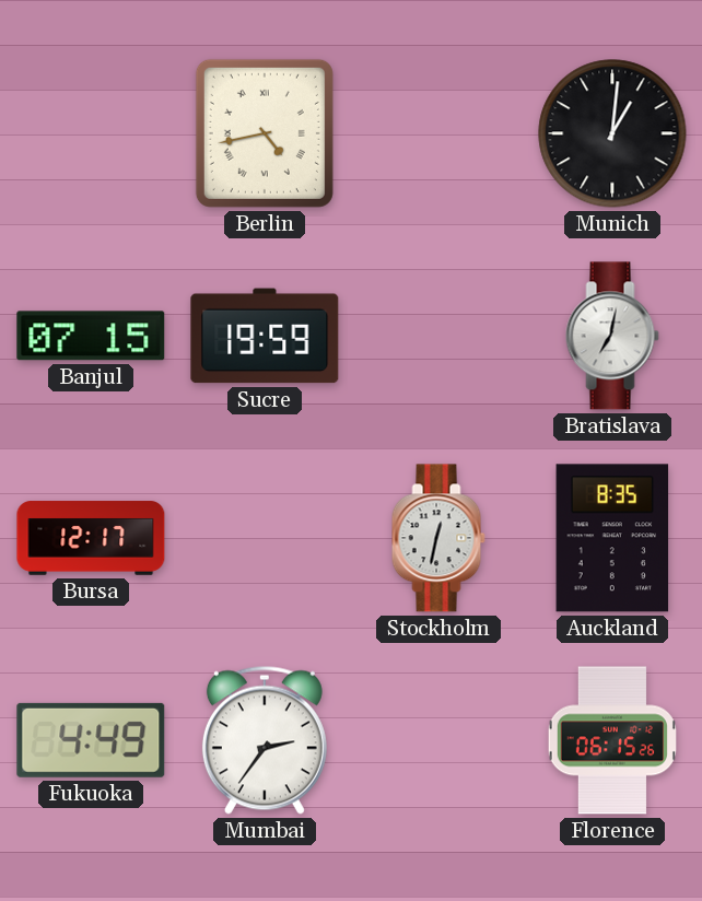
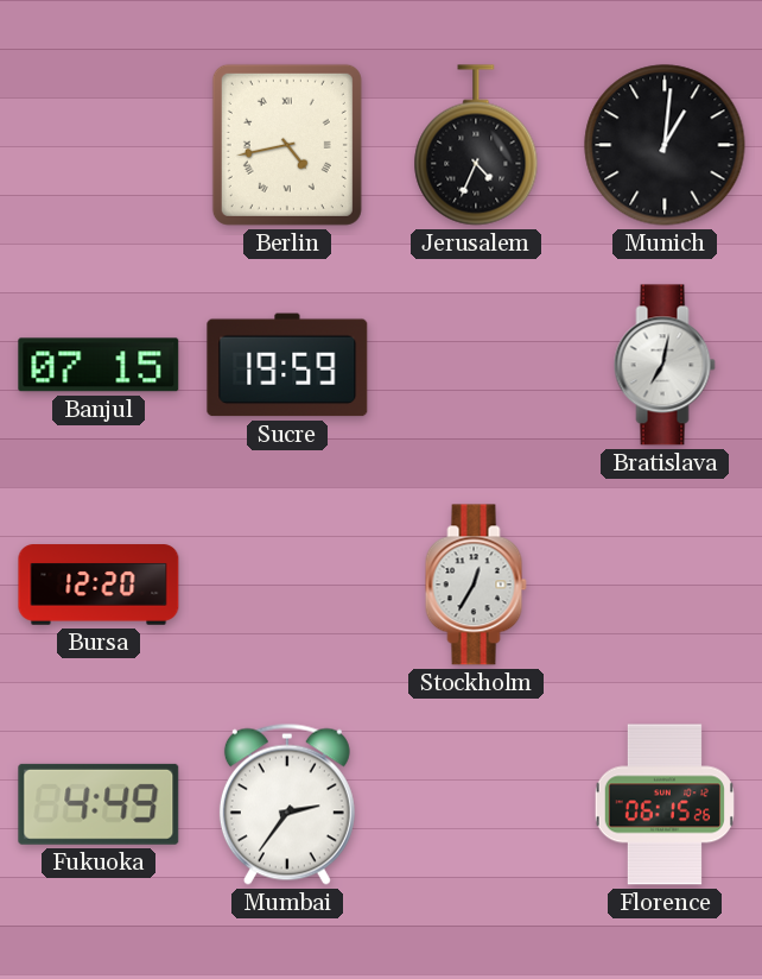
Jerusalem: none -> 4:34 (476, 145)
Bursa: 12:17 -> 12:20 (99, 585)
Stockholm: 12:32 -> 12:35 (476, 585)
Auckland: 8:35 -> none (612, 538)
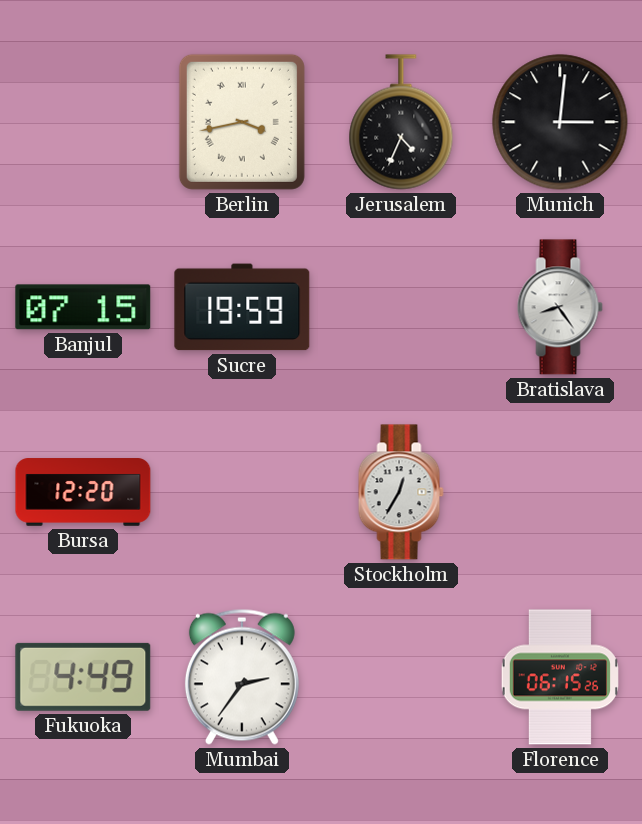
Berlin: 4:43 -> 3:43 (242, 122)
Munich: 1:01 -> 3:01 (560, 122)
Bratislava: 7:02 -> 8:24 (560, 307)
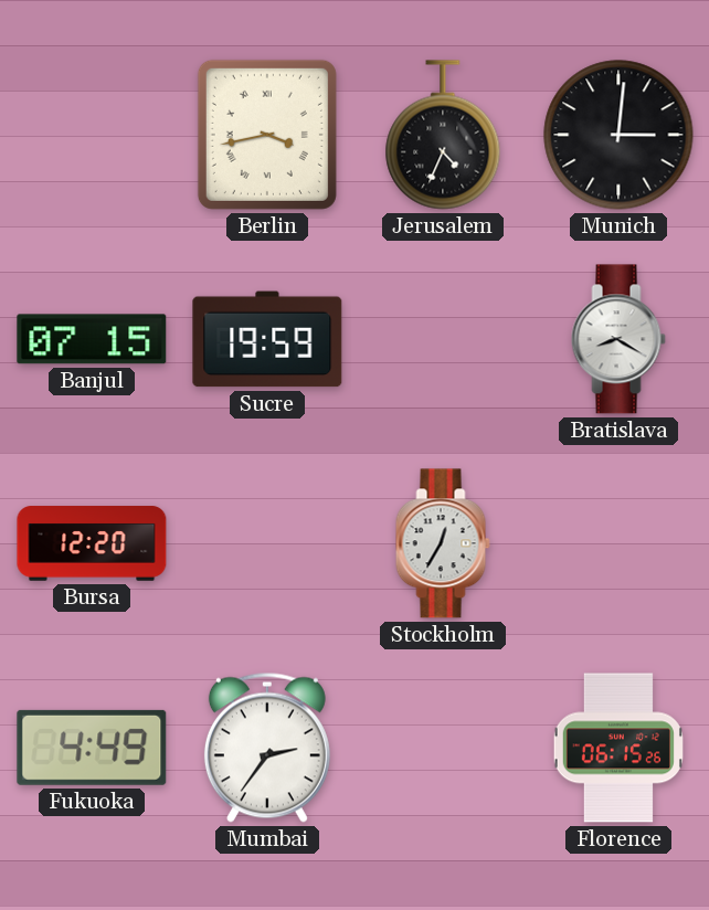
Bratislava: 8:24 -> 8:20 (618, 339)
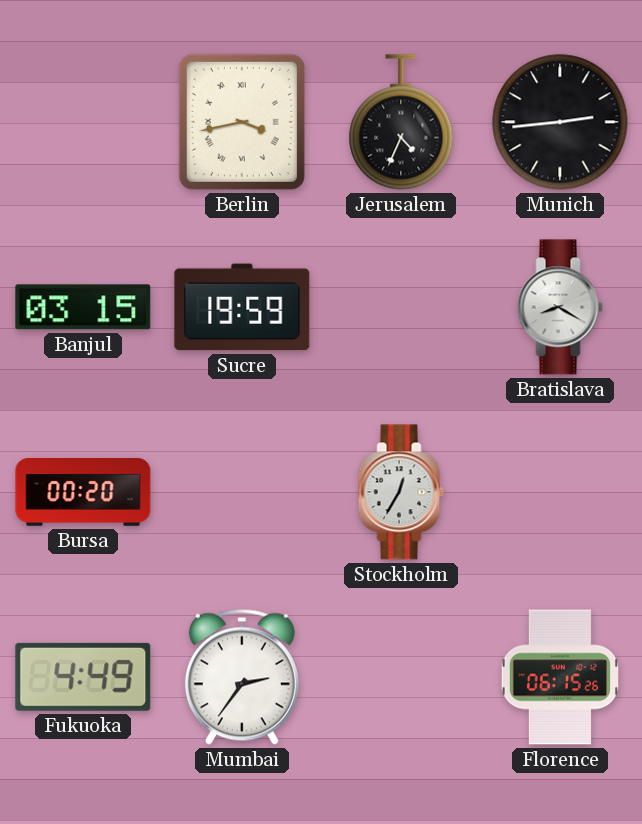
Munich: 3:01 -> 2:44 (560, 122)
Banjul: 07:15 -> 03:15 (83, 307)
Bursa: 12:20 -> 00:20 (83, 492)
